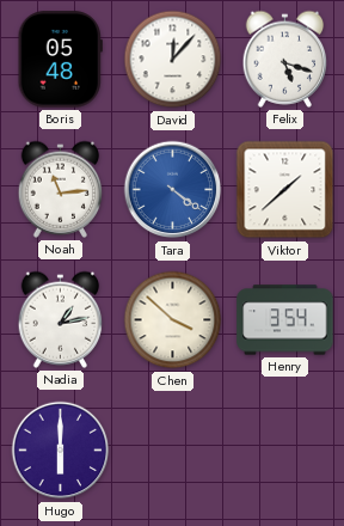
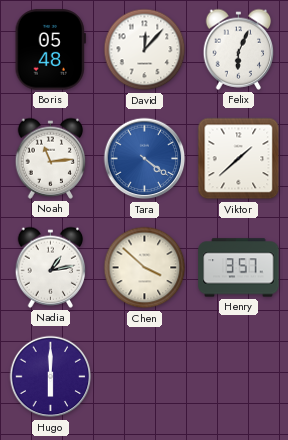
Felix: 5:18 -> 6:04 (239, 49)
Henry: 3:54 -> 3:57 (239, 268)
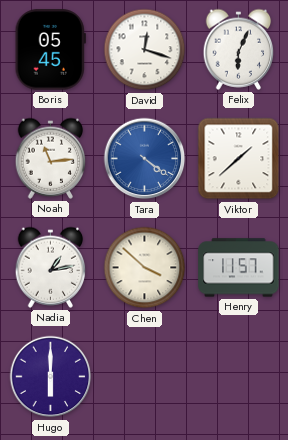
Boris: 05:48 -> 05:45 (50, 50)
David: 12:07 -> 12:18 (145, 50)
Henry: 3:57 -> 11:57 (239, 268)
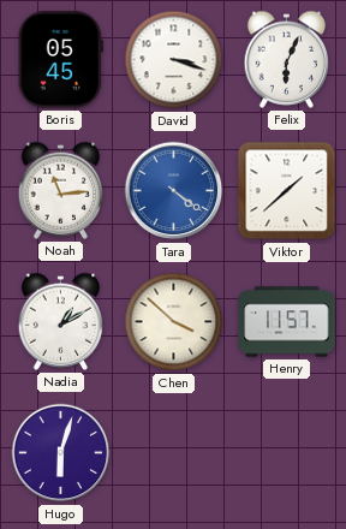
David: 12:18 -> 3:18 (174, 60)
Nadia: 1:13 -> 1:10 (61, 321)
Hugo: 6:00 -> 6:03 (61, 453)
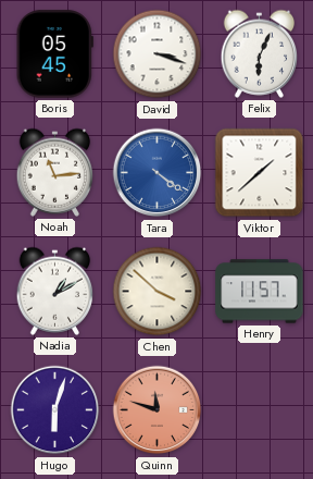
Quinn: none -> 11:48 (158, 410)
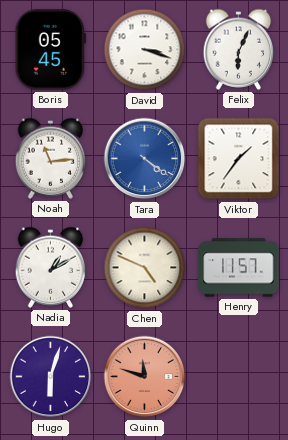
Viktor: 1:38 -> 1:36 (239, 159)
Chen: 3:52 -> 4:49 (145, 268)
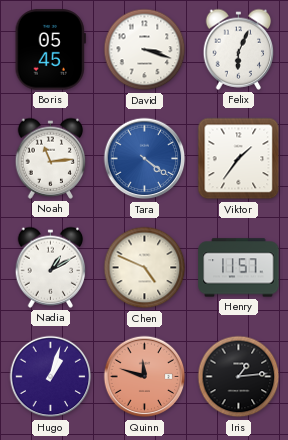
Hugo: 6:03 -> 1:03 (51, 377)
Iris: none -> 1:14 (239, 377)
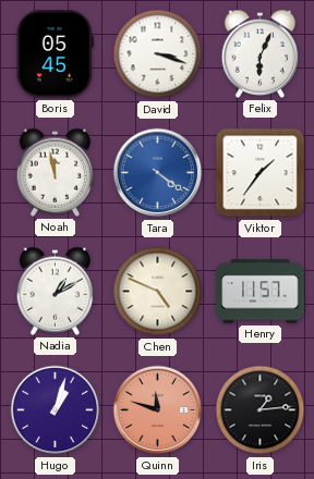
Noah: 11:14 -> 11:58 (56, 172)
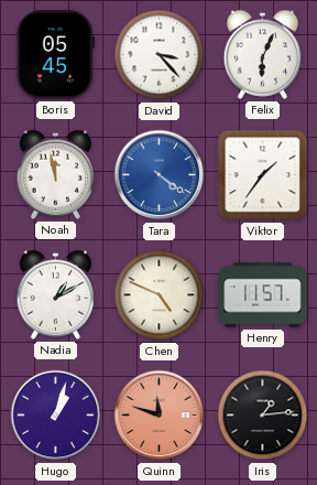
David: 3:18 -> 3:23 (160, 55)
